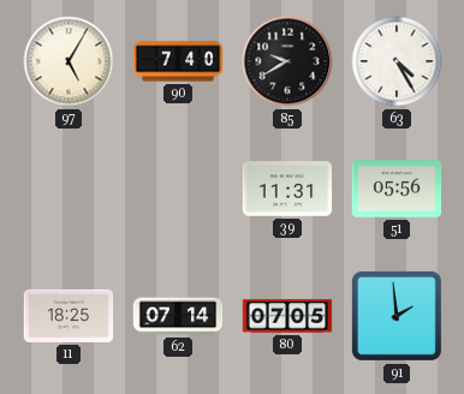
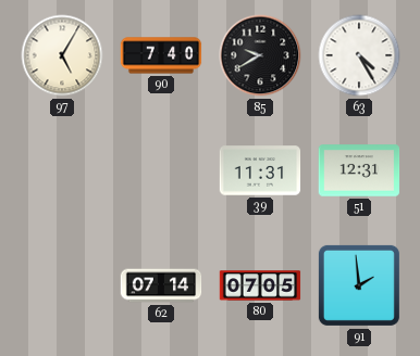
51: 05:56 -> 12:31 (359, 170)
11: 18:25 -> none (69, 316)
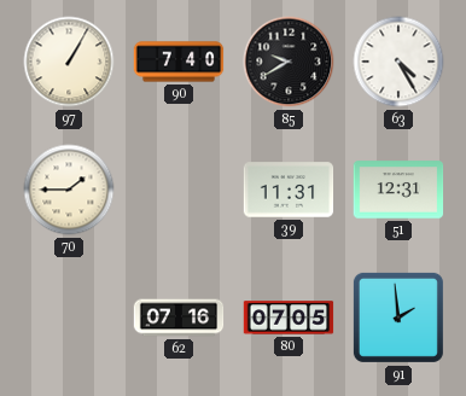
97: 5:05 -> 1:05 (69, 62)
70: none -> 1:45 (69, 190)
62: 07:14 -> 07:16 (179, 318)
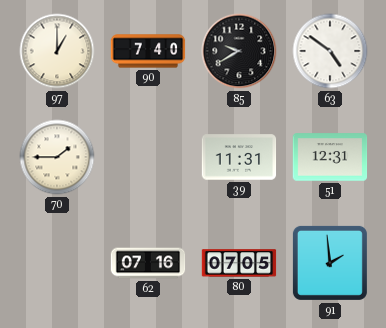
97: 1:05 -> 1:00 (57, 51)
63: 4:25 -> 4:51 (330, 51)
